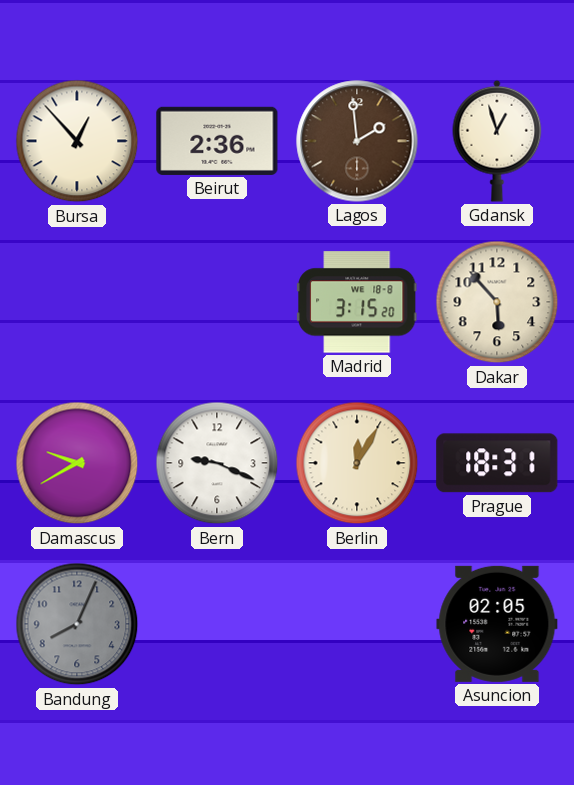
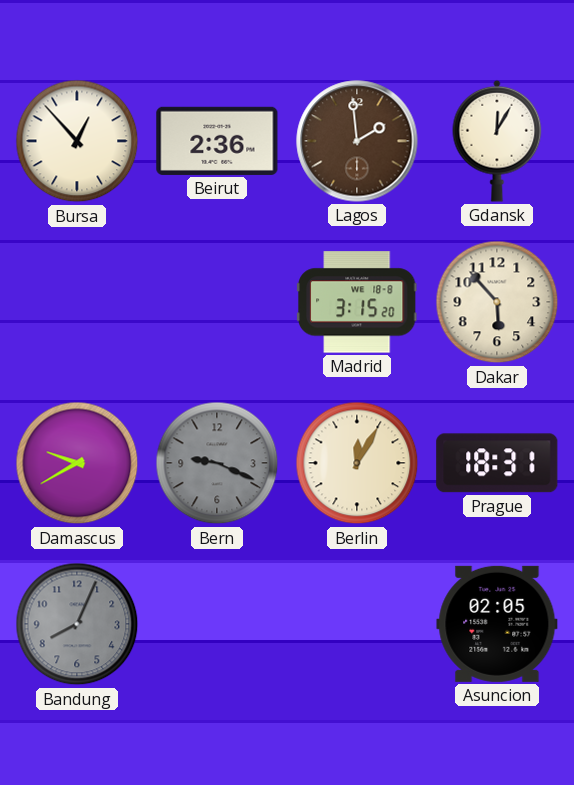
Gdansk: 12:57 -> 12:05 (497, 141)
Bern dial: white -> grey (217, 463)
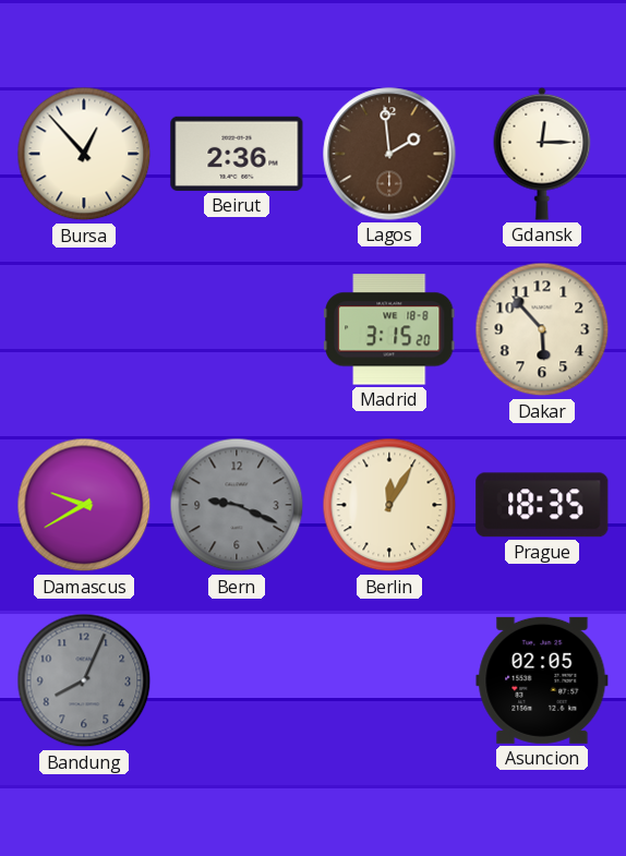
Gdansk: 12:05 -> 12:15 (542, 154)
Prague: 18:31 -> 18:35 (542, 505)
